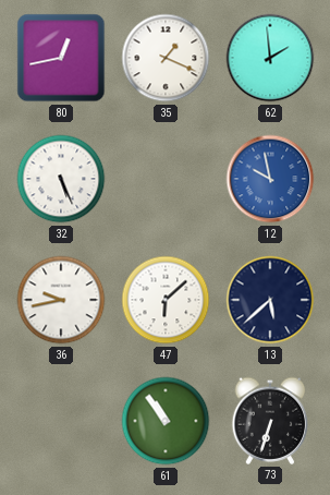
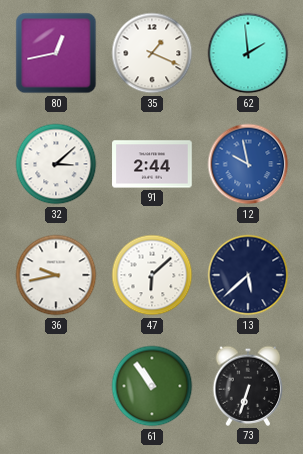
32: 5:26 -> 3:08 (56, 164)
91: none -> 2:44 (152, 164)
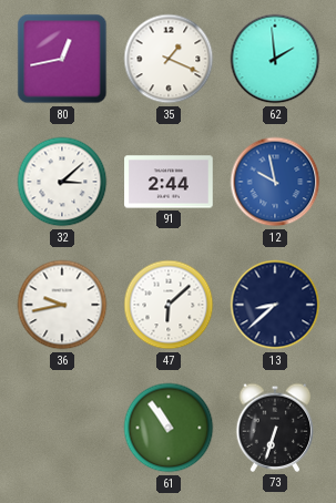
13: 5:38 -> 8:38 (275, 305)
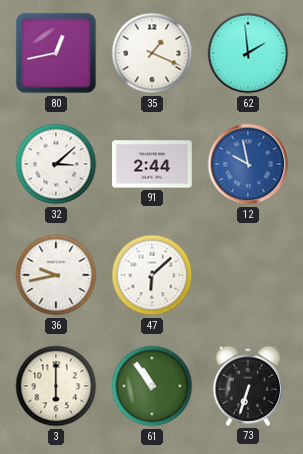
13: 8:38 -> none (275, 305)
3: none -> 6:00 (56, 386)
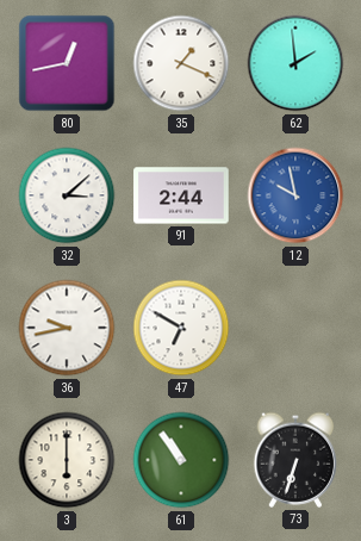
47: 6:08 -> 6:50 (181, 328)
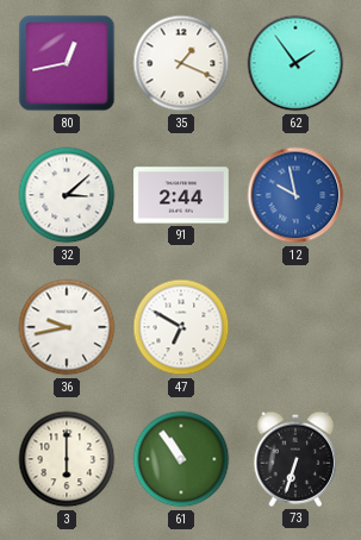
62: 1:59 -> 1:54 (295, 63)
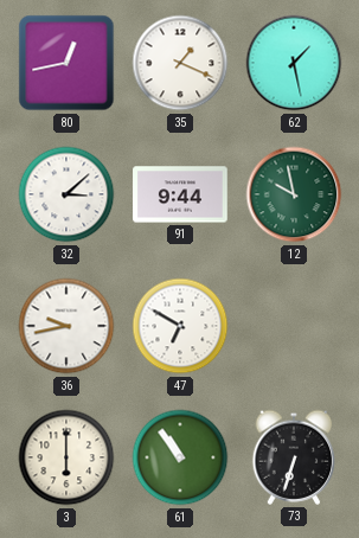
62: 1:54 -> 1:28 (294, 63)
91: 2:44 -> 9:44 (180, 194)
12 dial: blue -> green (294, 194)
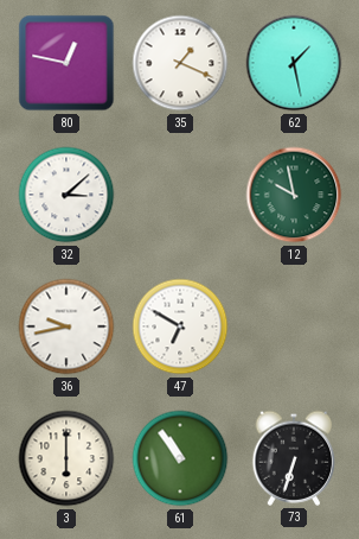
80: 12:43 -> 12:47 (66, 63)
91: 9:44 -> none (180, 194)
